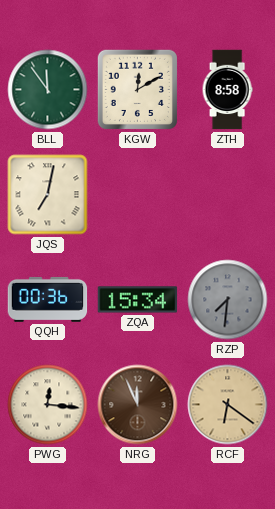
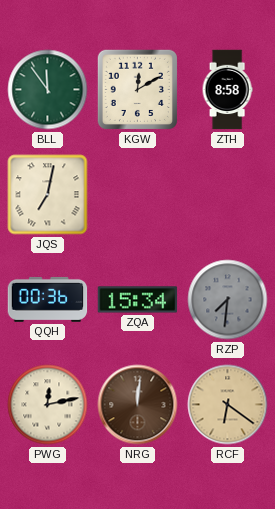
PWG: 12:16 -> 12:13 (48, 405)
NRG: 11:56 -> 12:01 (138, 405)
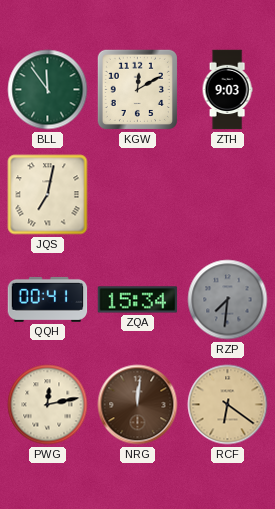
ZTH: 8:58 -> 9:03 (227, 90)
QQH: 00:36 -> 00:41 (48, 299)
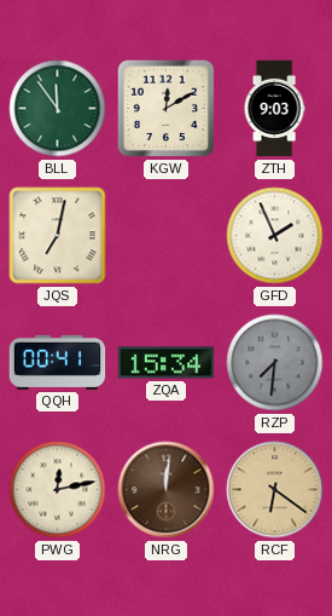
GFD: none -> 1:56 (275, 236)
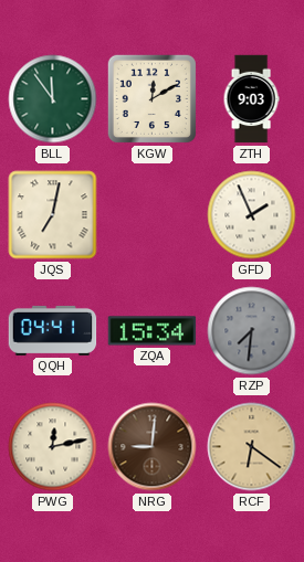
QQH: 00:41 -> 04:41 (53, 330)
NRG: 12:01 -> 9:01 (153, 447)
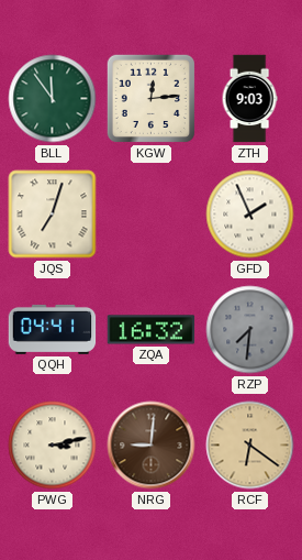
KGW: 12:10 -> 12:14 (150, 98)
JQS: 7:02 -> 7:03 (53, 215)
ZQA: 15:34 -> 16:32 (152, 330)
PWG: 12:13 -> 3:13 (53, 446)
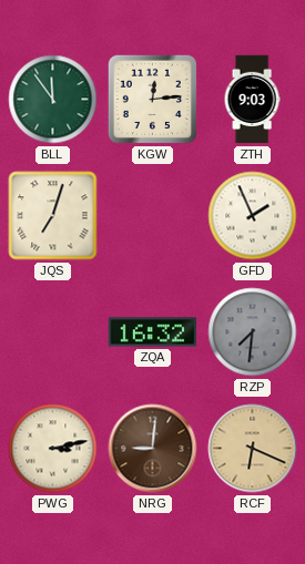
QQH: 04:41 -> none (53, 329)
RCF: 6:21 -> 6:19 (253, 449)
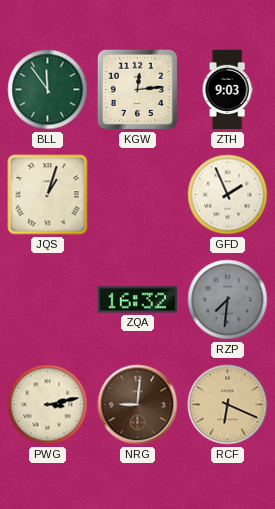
JQS: 7:03 -> 1:03 (48, 195)
